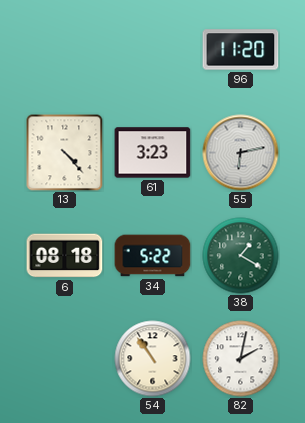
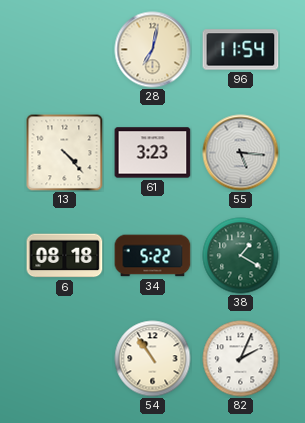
28: none -> 7:02 (153, 50)
96: 11:20 -> 11:54 (241, 50)
55: 6:13 -> 5:16 (241, 153)
82: 2:02 -> 2:04 (241, 359)
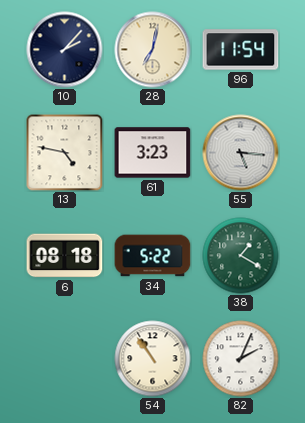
10: none -> 2:07 (65, 50)
13: 4:23 -> 4:47 (65, 153)
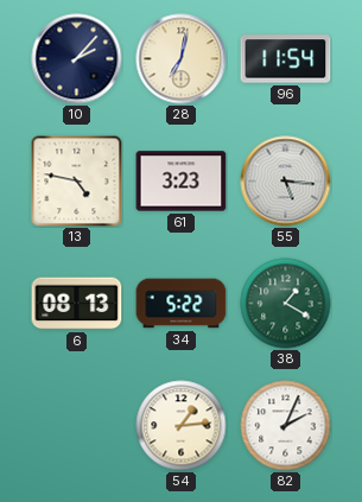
6: 08:18 -> 08:13 (77, 304)
54: 10:54 -> 1:14 (182, 426)
